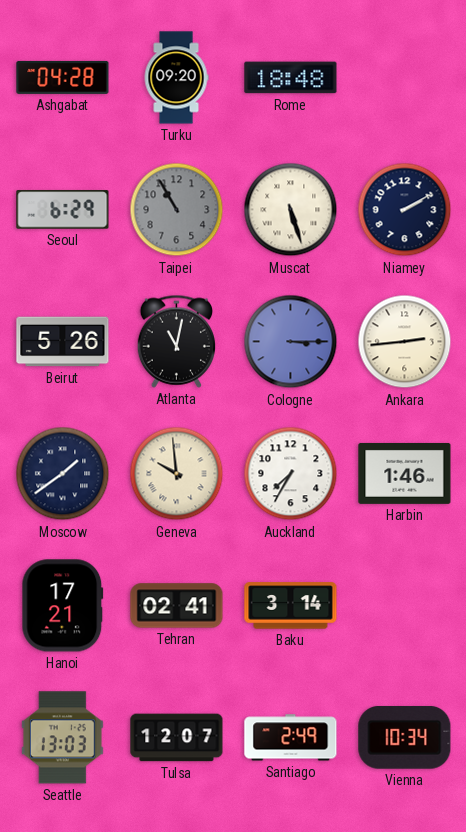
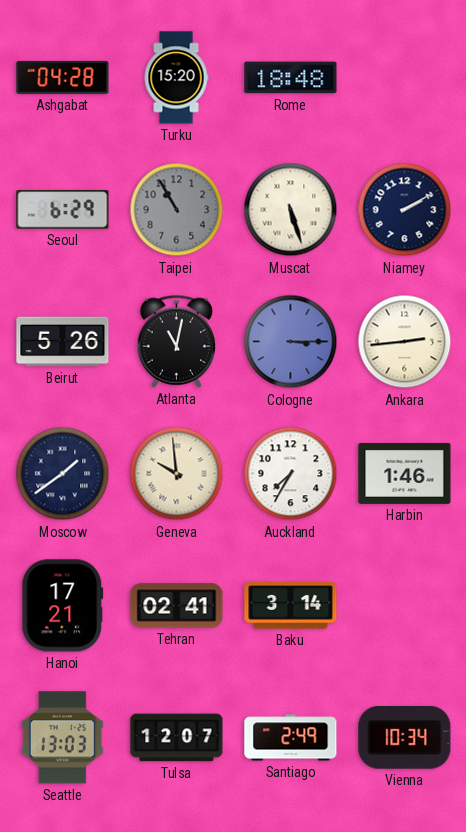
Turku: 09:20 -> 15:20 (176, 78)
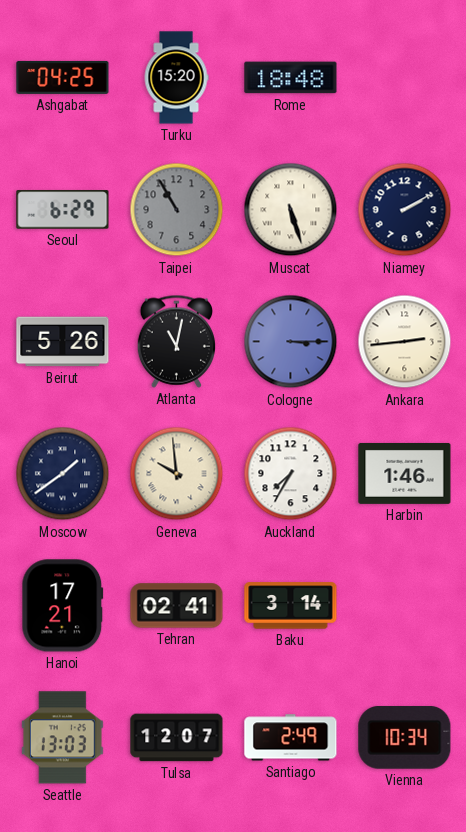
Ashgabat: 04:28 -> 04:25 (63, 77)
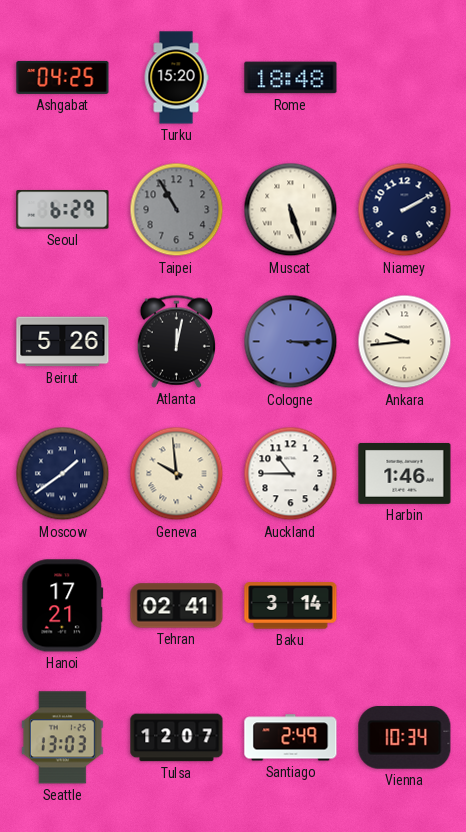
Atlanta: 11:02 -> 12:02 (176, 341)
Ankara: 2:44 -> 9:44 (405, 342)
Auckland: 7:35 -> 10:45 (291, 474)
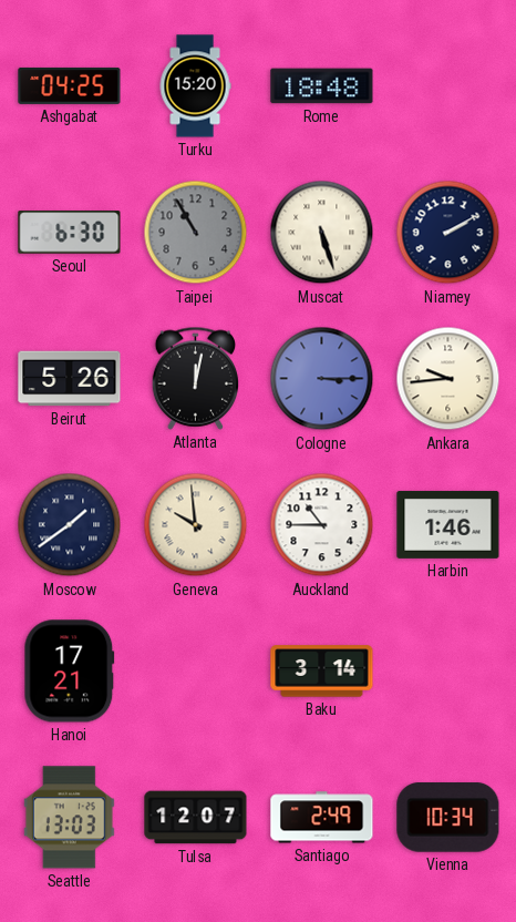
Seoul: 6:29 -> 6:30 (70, 233)
Tehran: 02:41 -> none (177, 606)
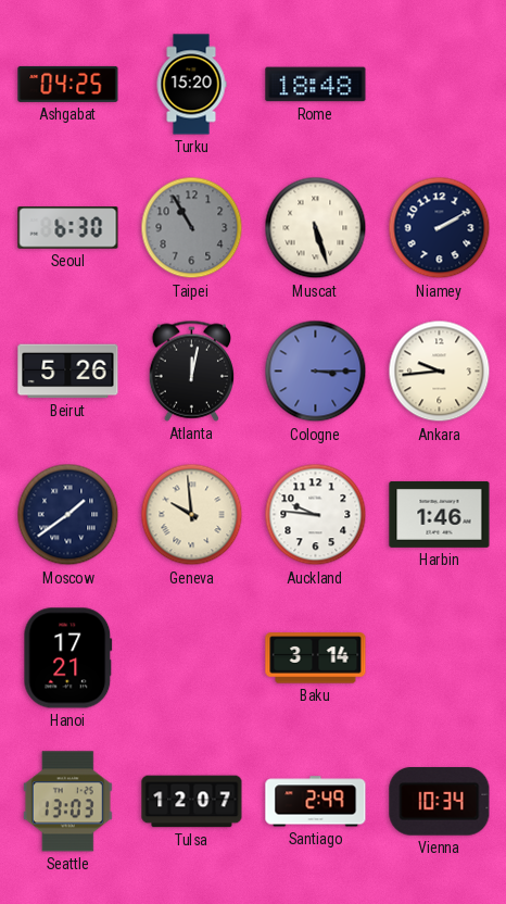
Auckland: 10:45 -> 9:46 (316, 515)
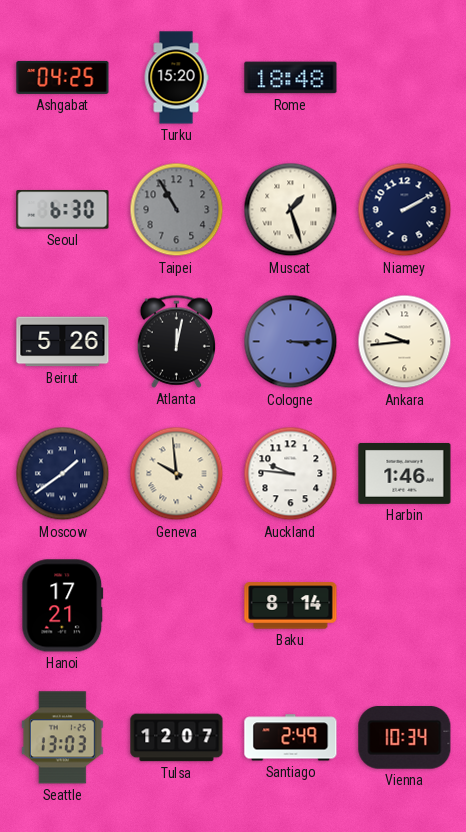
Muscat: 5:27 -> 1:27 (291, 210)
Baku: 3:14 -> 8:14 (291, 606)
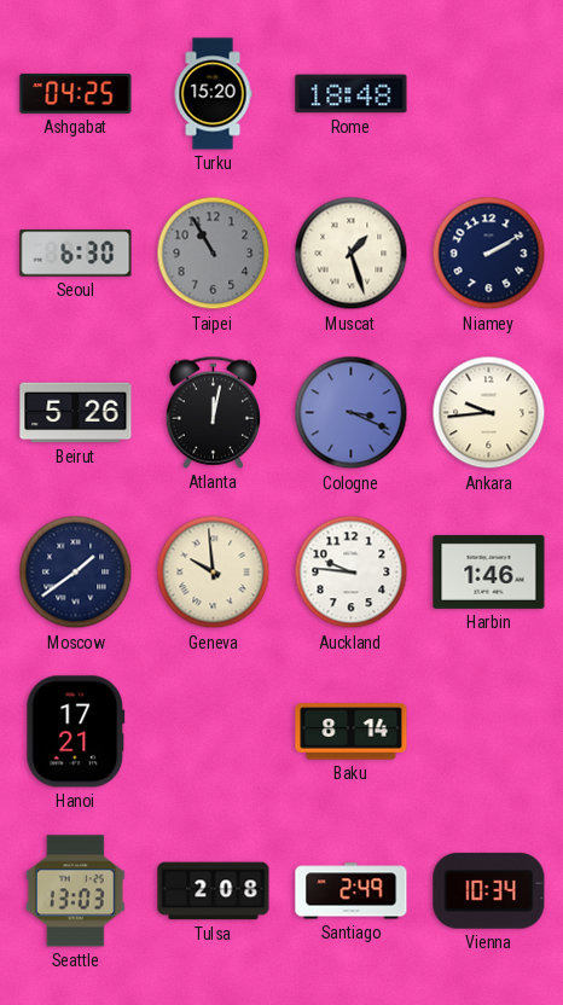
Cologne: 3:15 -> 3:19 (352, 413)
Tulsa: 12:07 -> 2:08 (214, 891)
